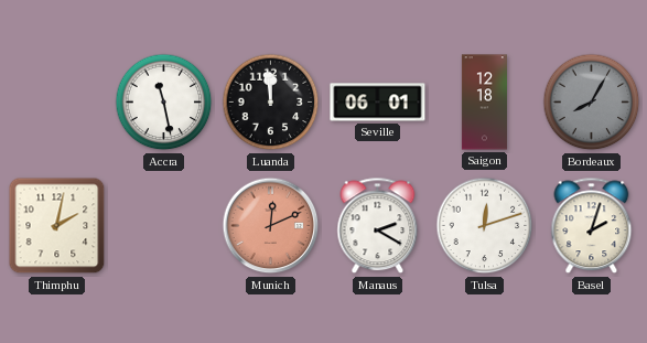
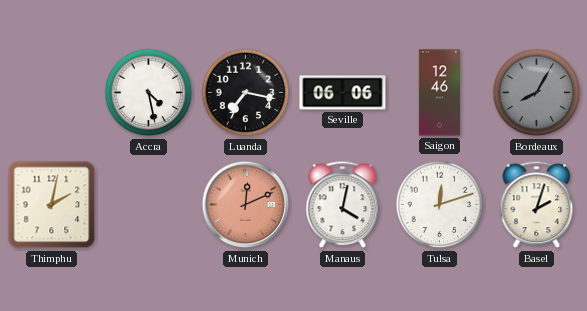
Accra: 11:28 -> 4:28 (149, 93)
Luanda: 11:59 -> 7:17 (246, 93)
Seville: 06:01 -> 06:06 (343, 93)
Saigon: 12:18 -> 12:46 (439, 93)
Manaus: 2:20 -> 4:02 (343, 205)
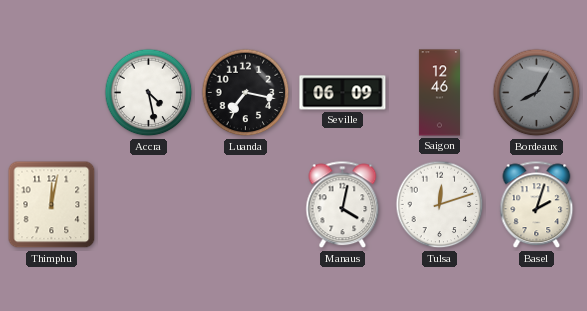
Seville: 06:06 -> 06:09 (343, 93)
Thimphu: 2:02 -> 12:02 (52, 205)
Munich: 12:11 -> none (246, 205)
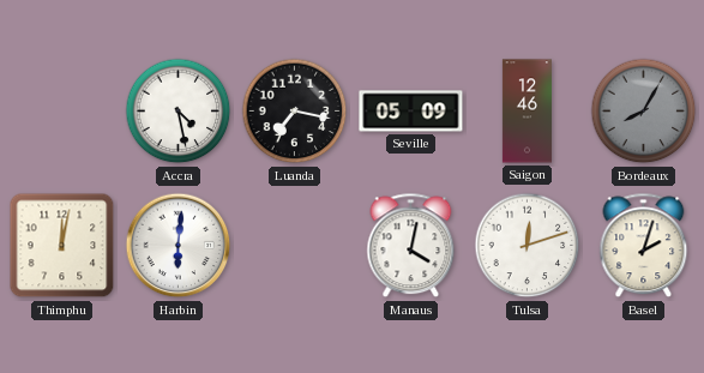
Seville: 06:09 -> 05:09 (411, 112)
Harbin: none -> 6:01 (179, 246)
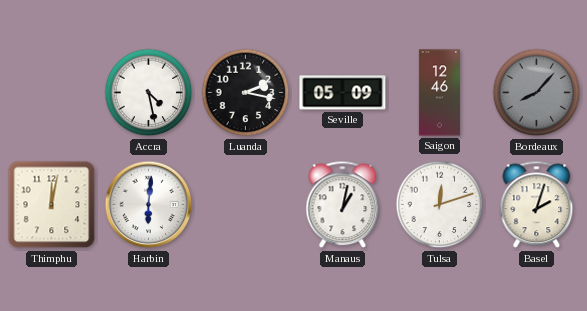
Luanda: 7:17 -> 2:17 (246, 93)
Bordeaux: 8:05 -> 8:07 (537, 93)
Manaus: 4:02 -> 1:02 (343, 205)
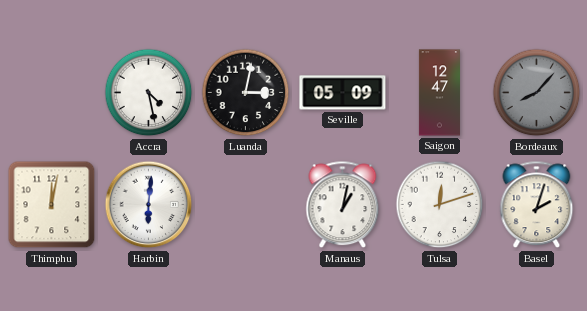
Luanda: 2:17 -> 3:02 (246, 93)
Saigon: 12:46 -> 12:47 (439, 93)
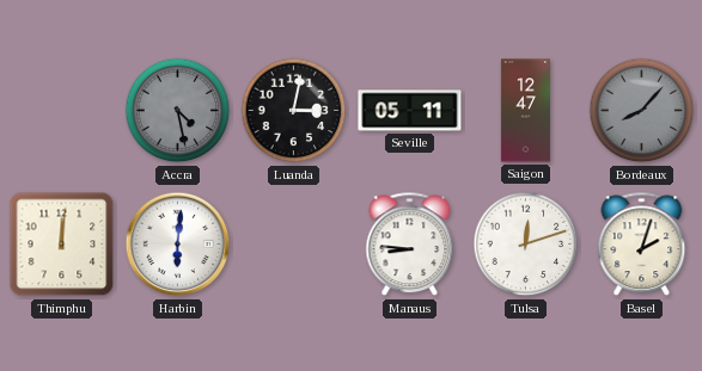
Accra dial: white -> grey (178, 111)
Seville: 05:09 -> 05:11 (410, 111)
Thimphu: 12:02 -> 12:01 (62, 245)
Manaus: 1:02 -> 8:46 (410, 245)
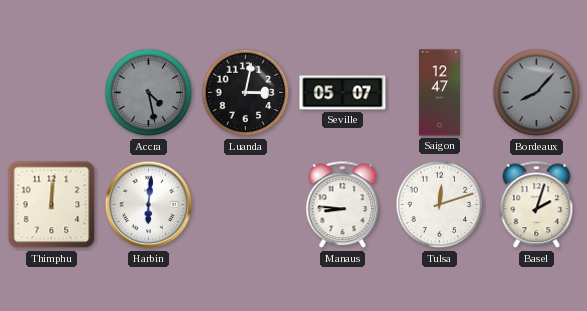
Seville: 05:11 -> 05:07 (343, 93)
